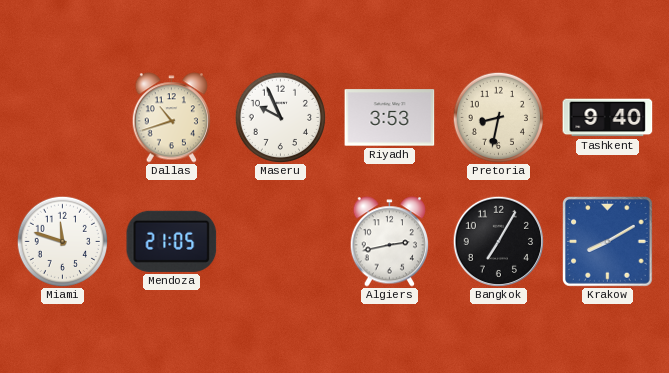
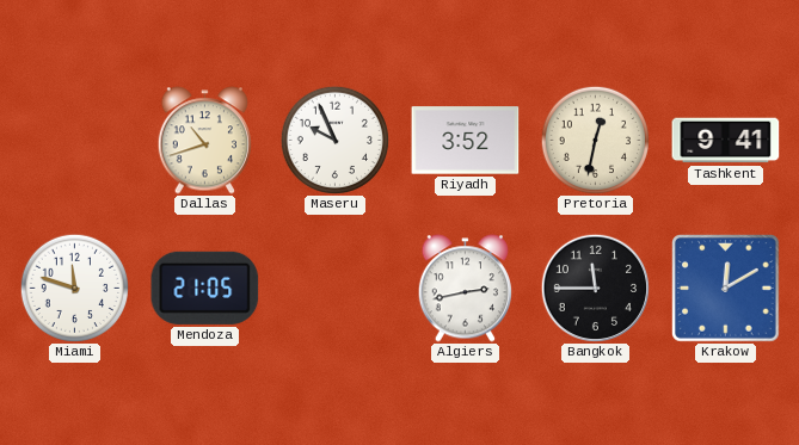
Riyadh: 3:53 -> 3:52 (466, 141)
Pretoria: 8:32 -> 12:32 (595, 140)
Tashkent: 9:40 -> 9:41 (726, 141)
Bangkok: 7:05 -> 11:45 (595, 288)
Krakow: 8:10 -> 12:10 (726, 289)
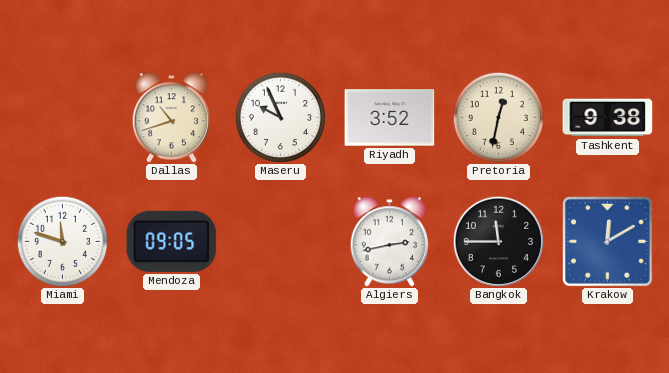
Tashkent: 9:41 -> 9:38 (608, 118)
Mendoza: 21:05 -> 09:05 (172, 241)
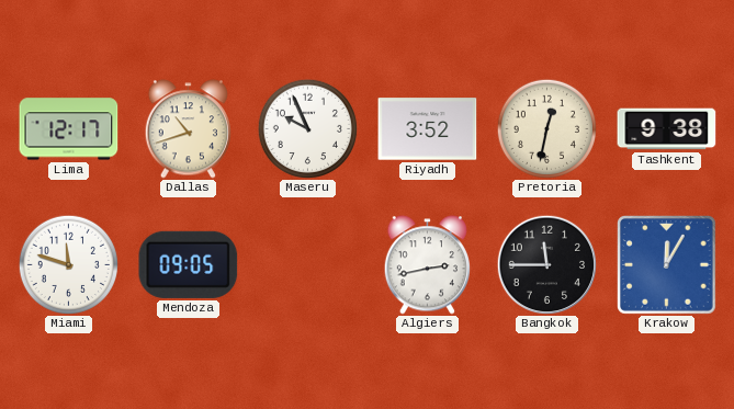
Lima: none -> 12:17 (69, 129)
Krakow: 12:10 -> 12:05 (667, 265)
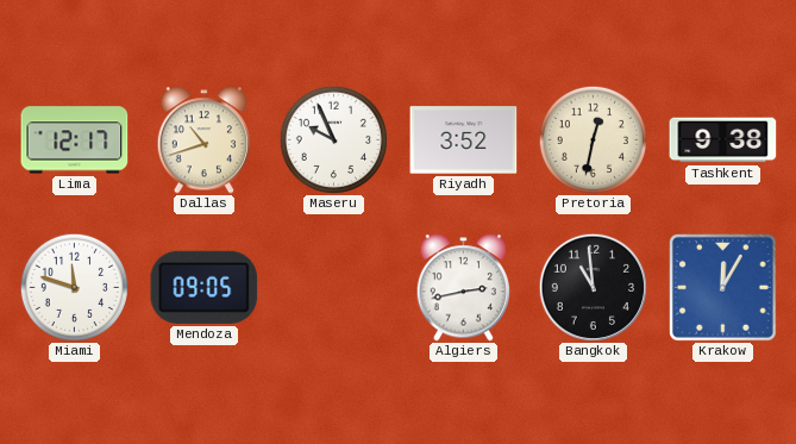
Bangkok: 11:45 -> 10:59 (593, 287)
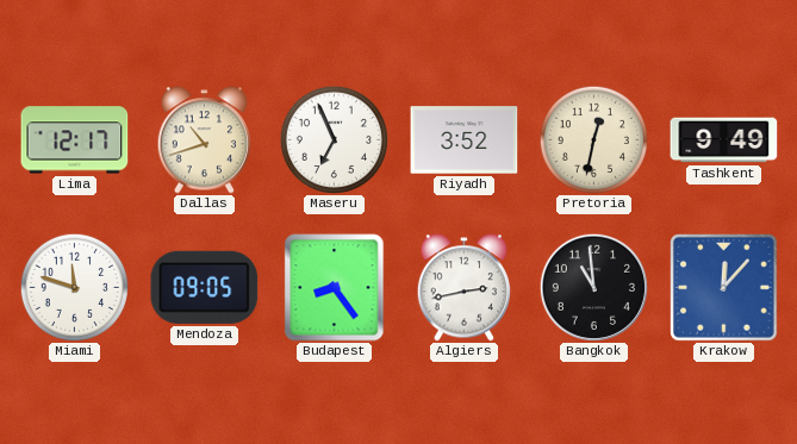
Maseru: 9:56 -> 6:56 (334, 139)
Tashkent: 9:38 -> 9:49 (724, 140)
Budapest: none -> 8:24 (335, 288)
Krakow: 12:05 -> 12:07 (724, 288)
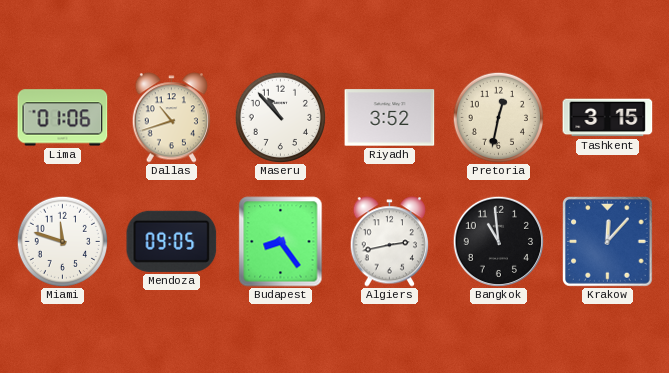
Lima: 12:17 -> 01:06 (63, 118)
Maseru: 6:56 -> 10:53 (280, 117)
Tashkent: 9:49 -> 3:15 (608, 118)
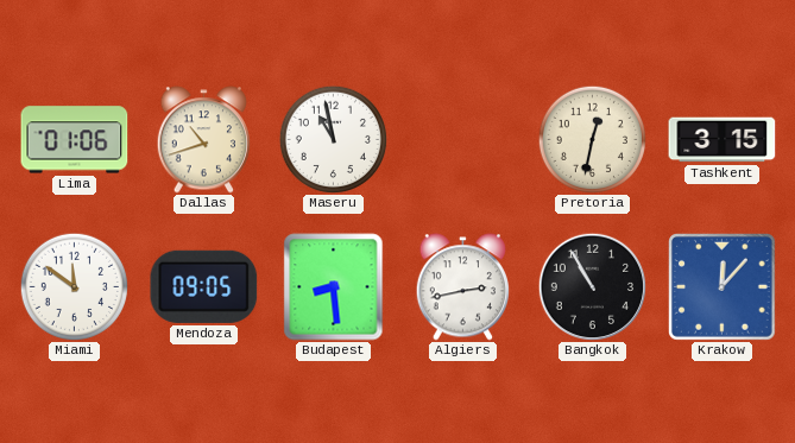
Maseru: 10:53 -> 10:58 (333, 139)
Riyadh: 3:52 -> none (390, 118)
Miami: 11:48 -> 11:51 (74, 286)
Budapest: 8:24 -> 8:29 (334, 287)
Bangkok: 10:59 -> 10:55 (592, 286)
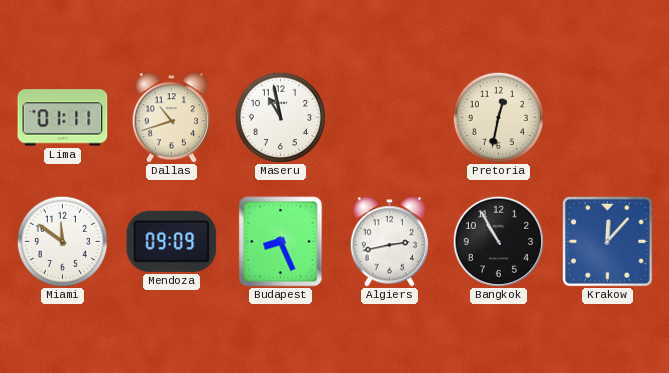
Lima: 01:06 -> 01:11 (63, 118)
Tashkent: 3:15 -> none (723, 140)
Mendoza: 09:05 -> 09:09 (172, 241)
Budapest: 8:29 -> 8:26 (281, 242)
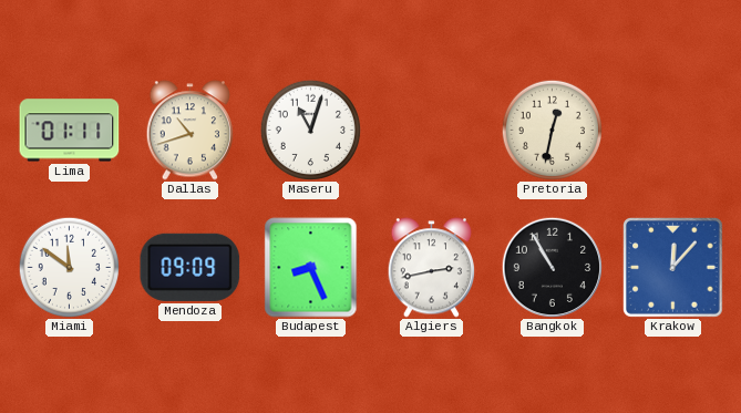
Maseru: 10:58 -> 11:03 (310, 130)
